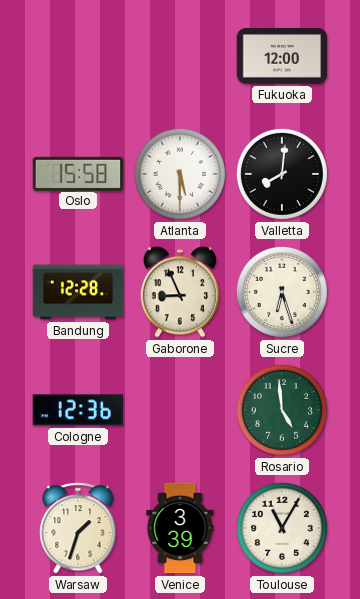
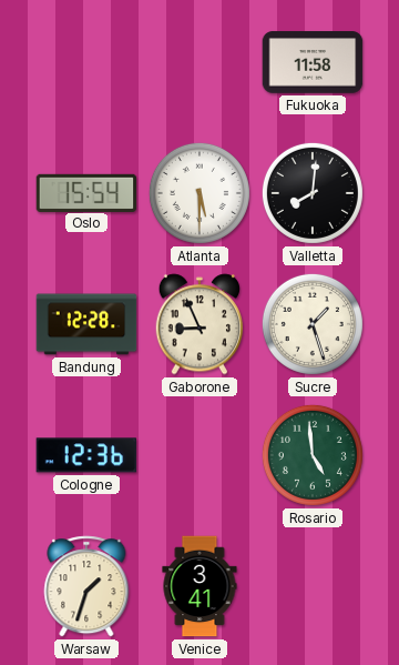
Fukuoka: 12:00 -> 11:58 (313, 62)
Oslo: 15:58 -> 15:54 (86, 192)
Sucre: 6:27 -> 1:27 (313, 324)
Venice: 3:39 -> 3:41 (199, 586)
Toulouse: 11:05 -> none (282, 528)
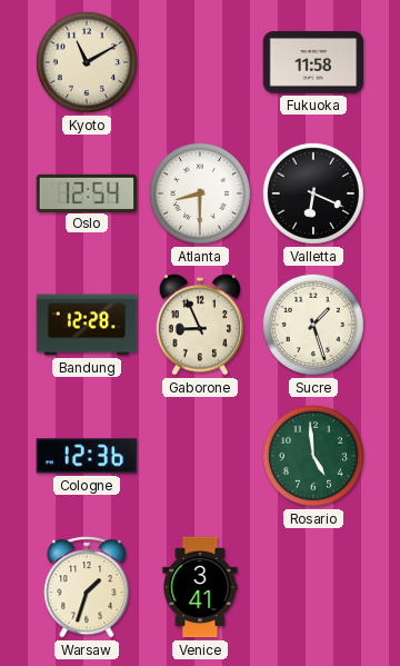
Kyoto: none -> 11:10 (87, 62)
Oslo: 15:54 -> 12:54 (87, 192)
Atlanta: 5:30 -> 8:30 (200, 193)
Valletta: 8:01 -> 6:19 (313, 193)
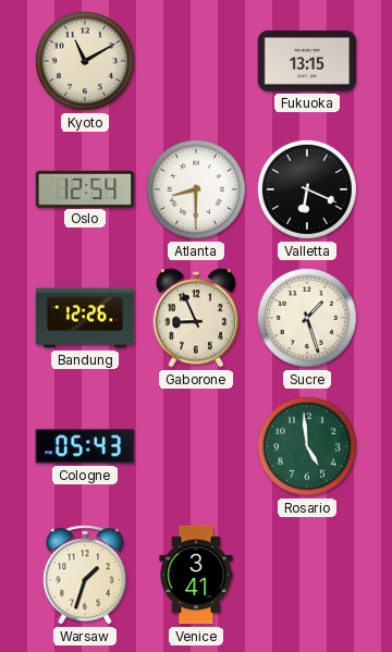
Fukuoka: 11:58 -> 13:15 (307, 61)
Bandung: 12:28 -> 12:26 (85, 318)
Cologne: 12:36 -> 05:43 (85, 446)
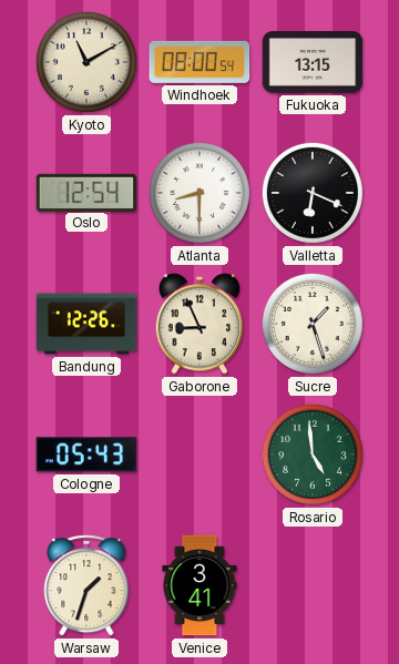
Windhoek: none -> 08:00 (199, 62)
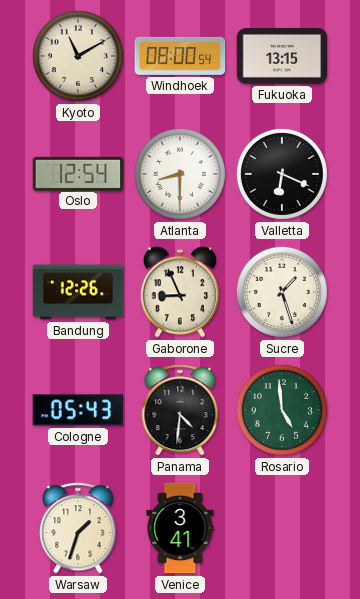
Panama: none -> 4:31 (180, 410)
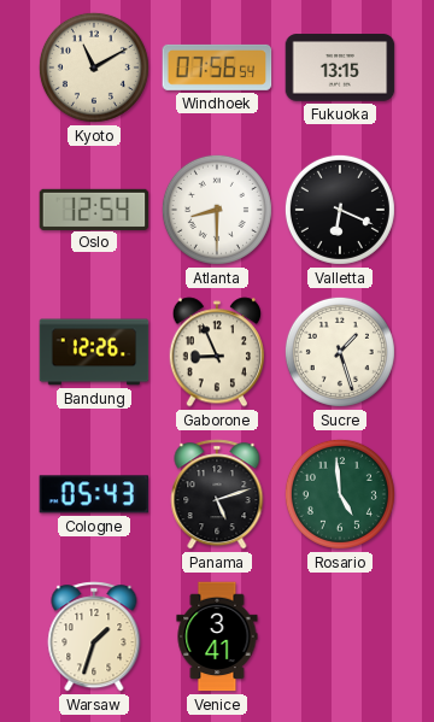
Windhoek: 08:00 -> 07:56 (217, 67)
Panama: 4:31 -> 5:12 (217, 494)
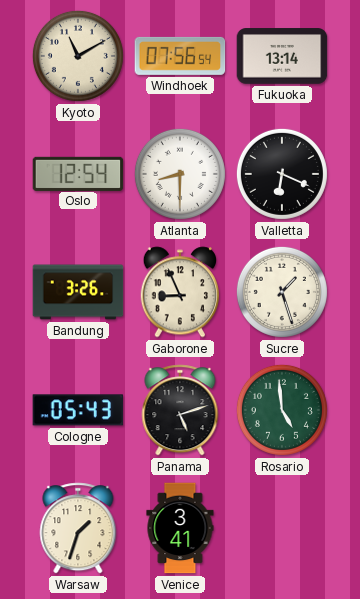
Fukuoka: 13:15 -> 13:14 (282, 56)
Bandung: 12:26 -> 3:26 (78, 292)
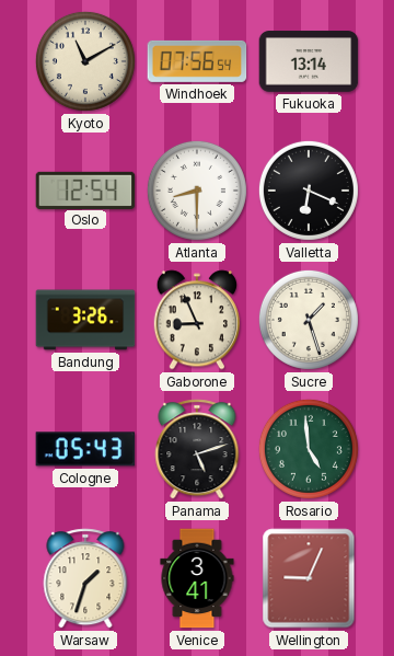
Wellington: none -> 9:04 (309, 578)
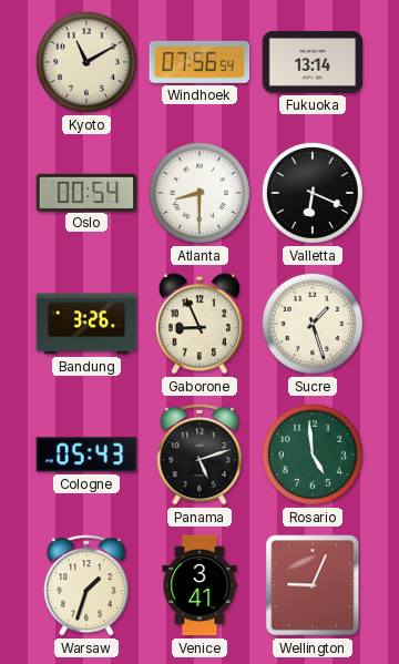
Oslo: 12:54 -> 00:54 (86, 192)
